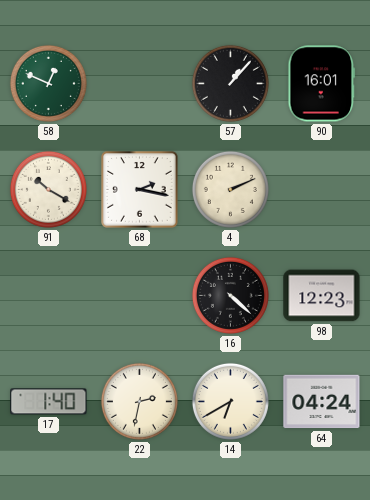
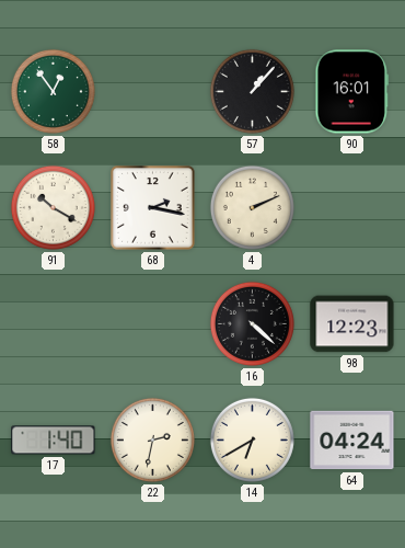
58: 12:49 -> 12:54 (53, 91)
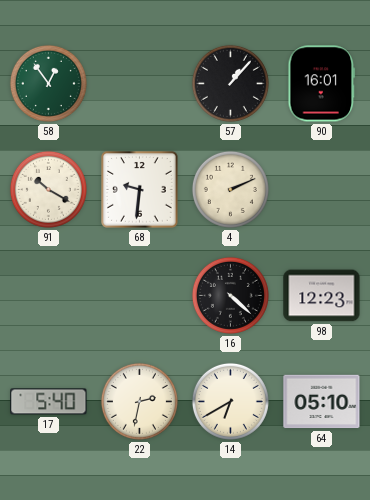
68: 2:17 -> 9:31 (140, 190)
17: 1:40 -> 5:40 (49, 402)
64: 04:24 -> 05:10 (322, 402)
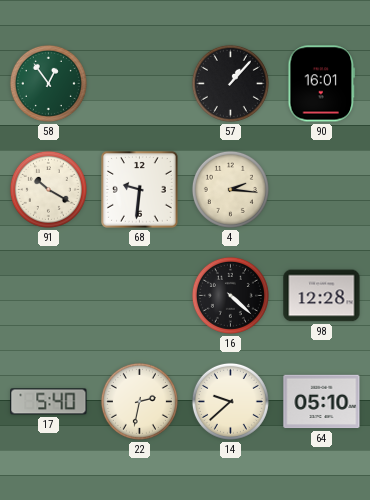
4: 2:11 -> 2:16 (230, 189)
98: 12:23 -> 12:28 (322, 296)
14: 6:40 -> 9:38 (230, 401)
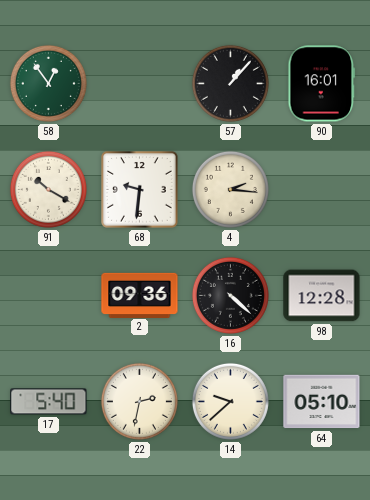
2: none -> 09:36 (140, 295)
